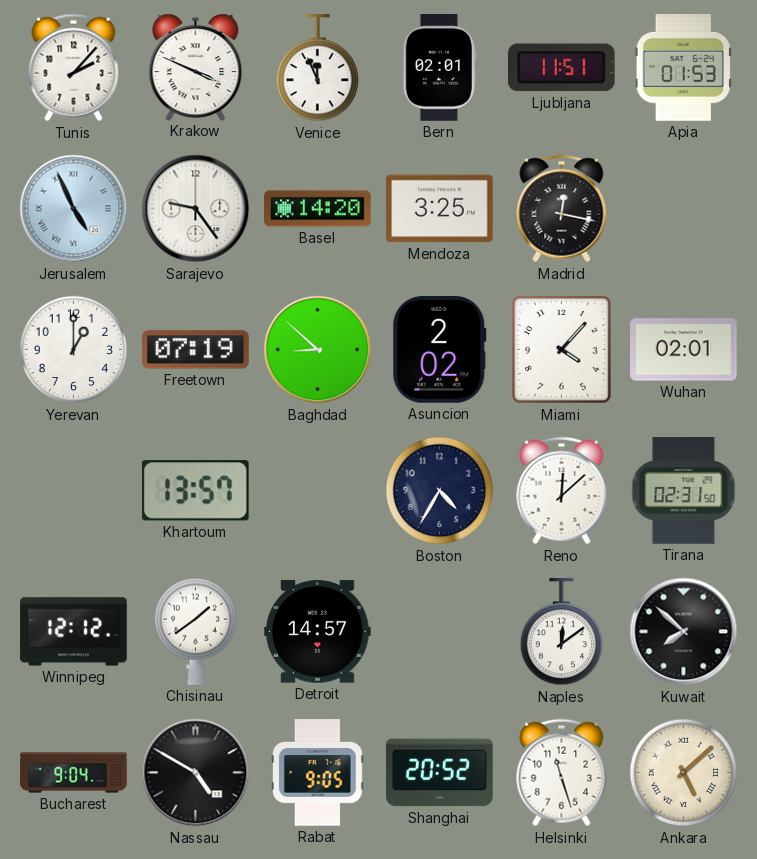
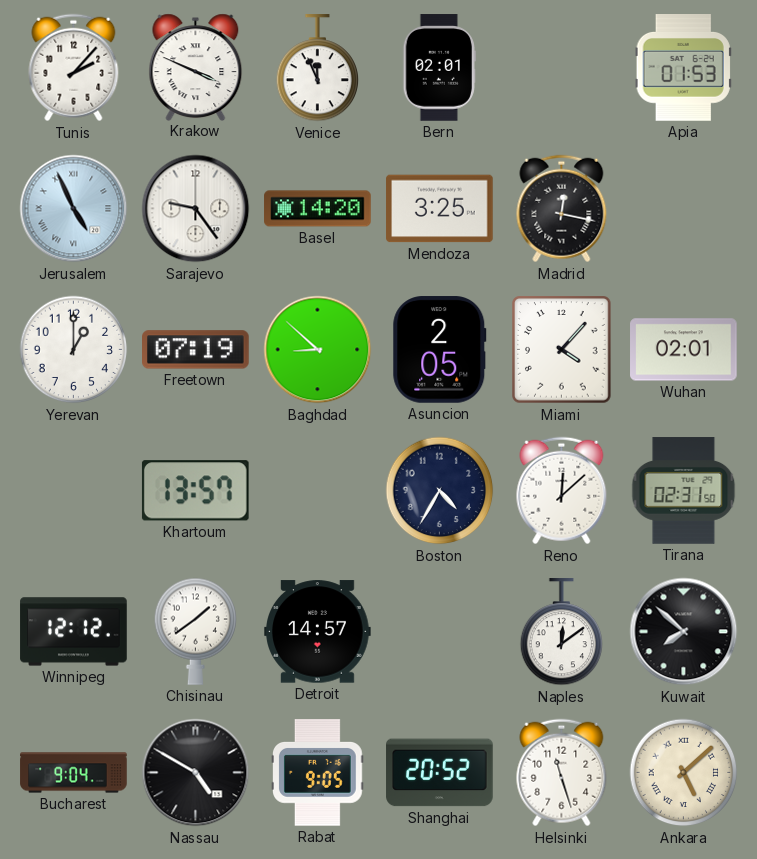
Ljubljana: 11:51 -> none (561, 68)
Asuncion: 2:02 -> 2:05 (440, 350)
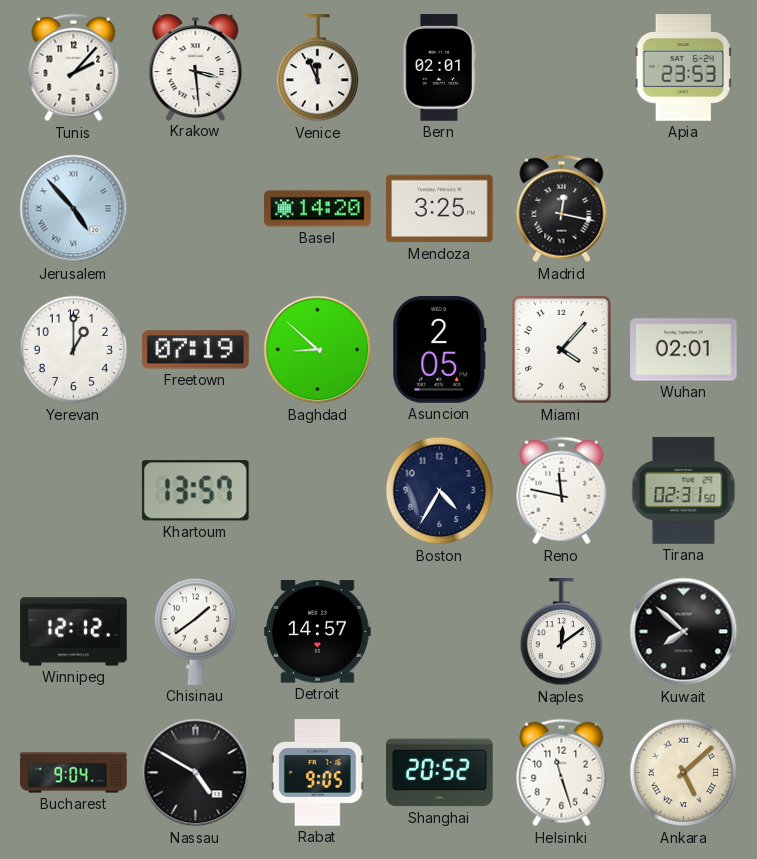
Krakow: 3:49 -> 3:29 (196, 67)
Apia: 01:53 -> 23:53 (683, 68)
Jerusalem: 4:56 -> 4:53 (74, 209)
Sarajevo: 9:24 -> none (196, 209)
Reno: 12:08 -> 11:47 (562, 491)
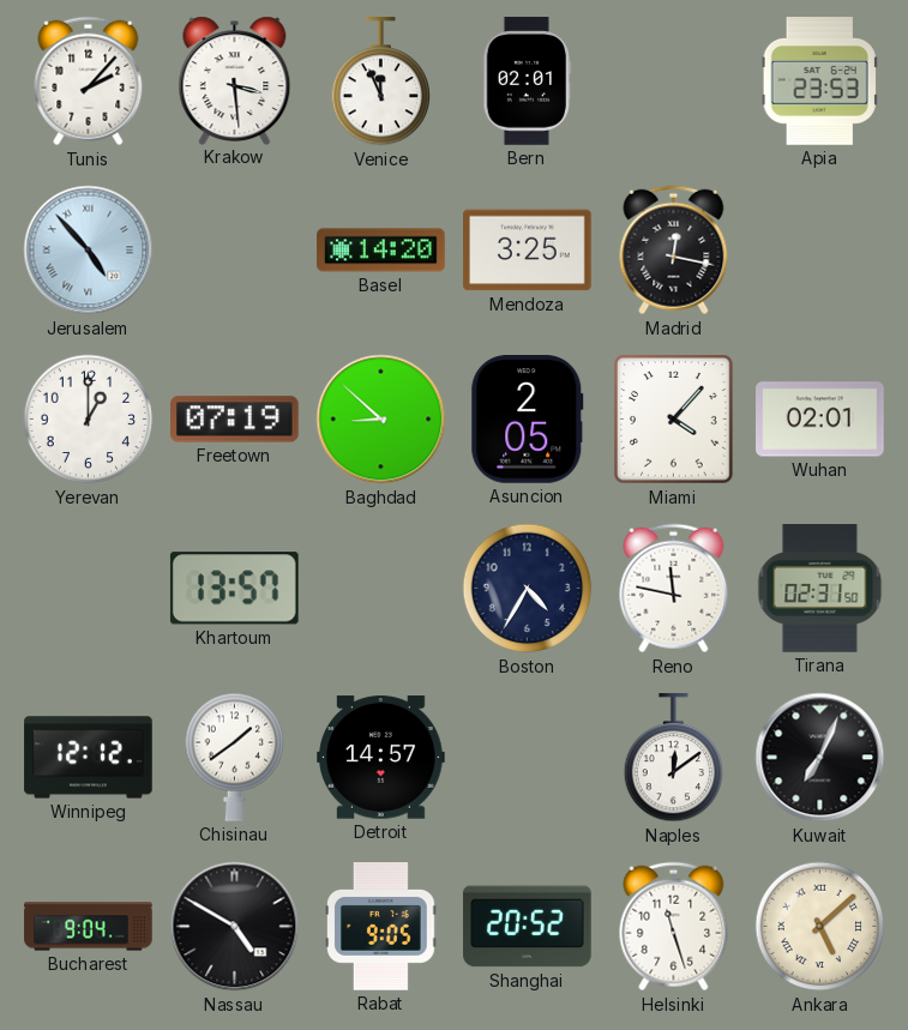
Kuwait: 7:52 -> 7:04 (820, 758)
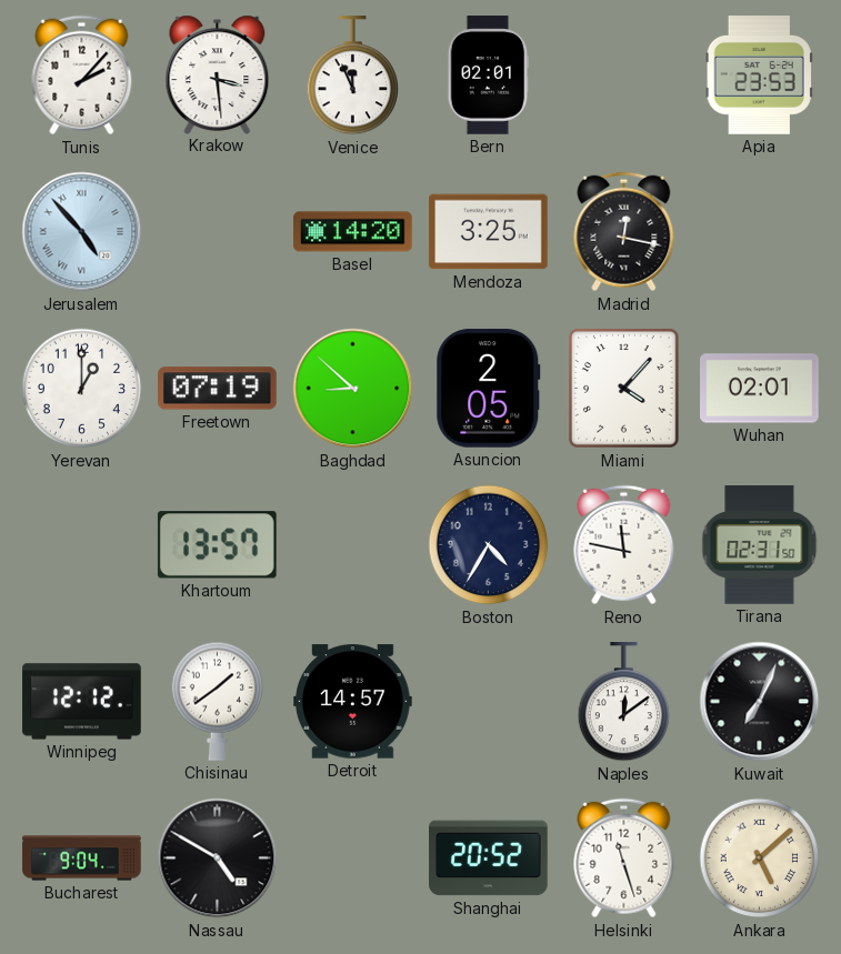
Rabat: 9:05 -> none (381, 927)
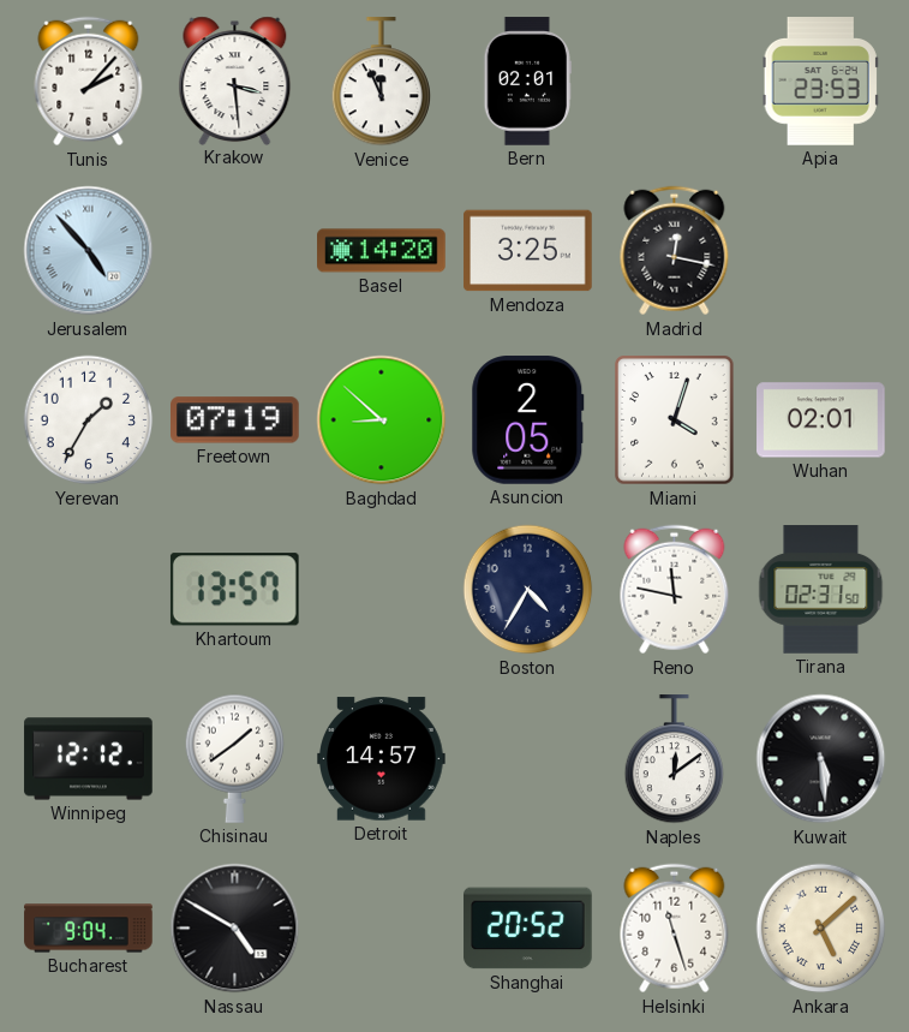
Yerevan: 1:00 -> 1:35 (89, 420)
Miami: 4:07 -> 4:03 (675, 420)
Kuwait: 7:04 -> 5:29 (821, 759)
